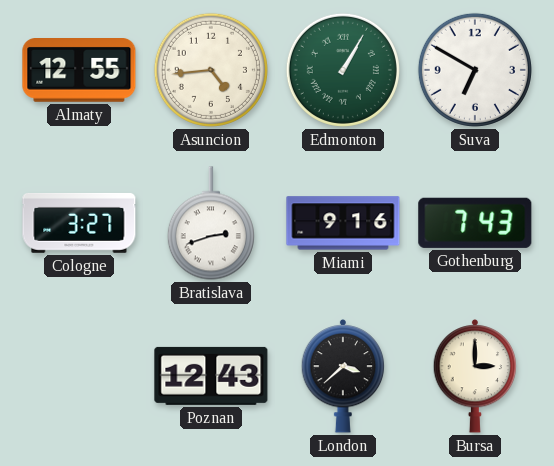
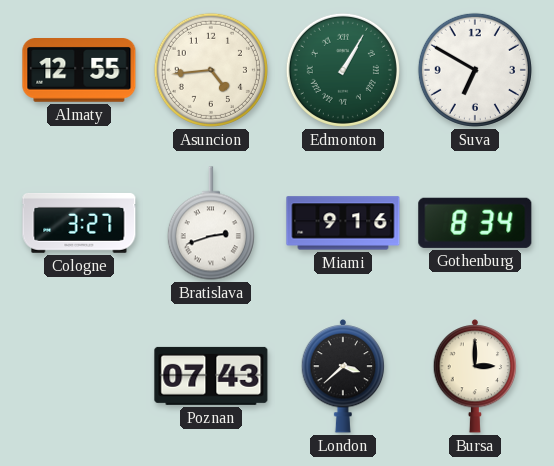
Gothenburg: 7:43 -> 8:34 (475, 223)
Poznan: 12:43 -> 07:43 (211, 376)
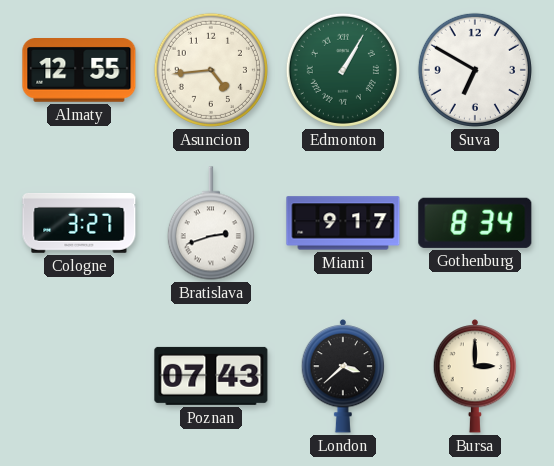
Miami: 9:16 -> 9:17 (343, 223)
